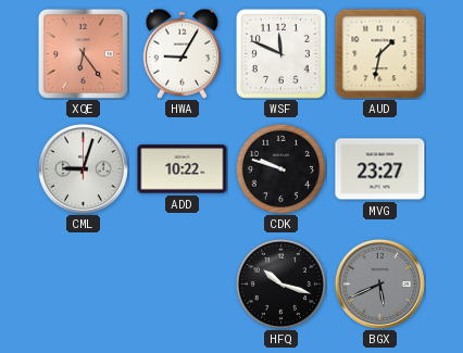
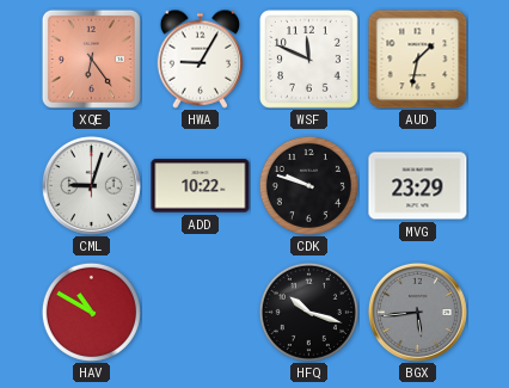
MVG: 23:27 -> 23:29 (418, 186)
HAV: none -> 10:50 (91, 312)
BGX: 5:41 -> 5:44 (417, 312)
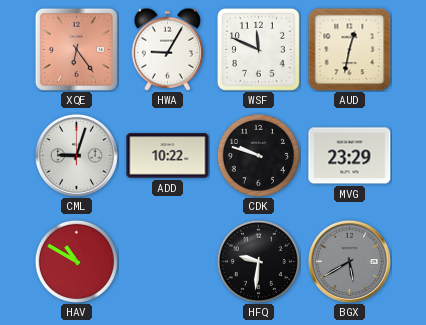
AUD: 1:32 -> 12:32 (349, 49)
HFQ: 10:18 -> 9:31 (258, 261)
BGX: 5:44 -> 5:40 (349, 261)
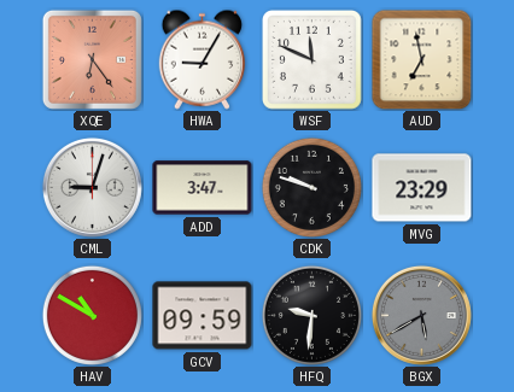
AUD: 12:32 -> 6:58 (421, 59)
ADD: 10:22 -> 3:47 (203, 188)
GCV: none -> 09:59 (203, 316)
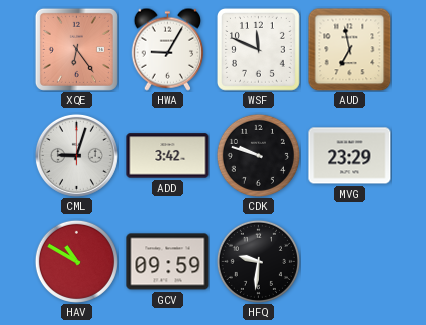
ADD: 3:47 -> 3:42 (168, 156)
BGX: 5:40 -> none (421, 315)
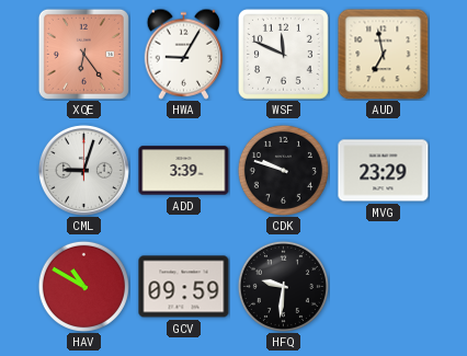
ADD: 3:42 -> 3:39 (184, 171)
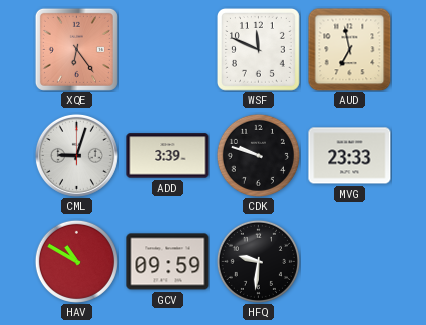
HWA: 9:05 -> none (184, 54)
MVG: 23:29 -> 23:33 (350, 156)
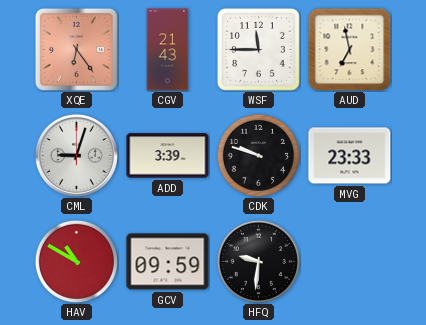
CGV: none -> 21:43 (168, 50)
WSF: 11:49 -> 11:45 (259, 50)
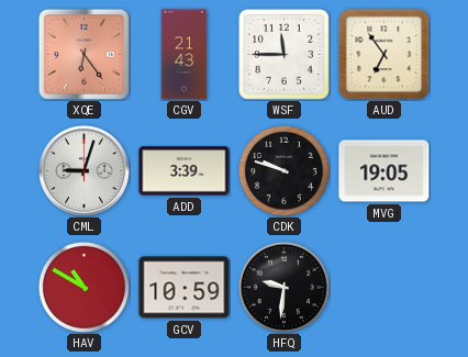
AUD: 6:58 -> 6:54 (383, 54)
MVG: 23:33 -> 19:05 (385, 171)
GCV: 09:59 -> 10:59 (185, 288)
